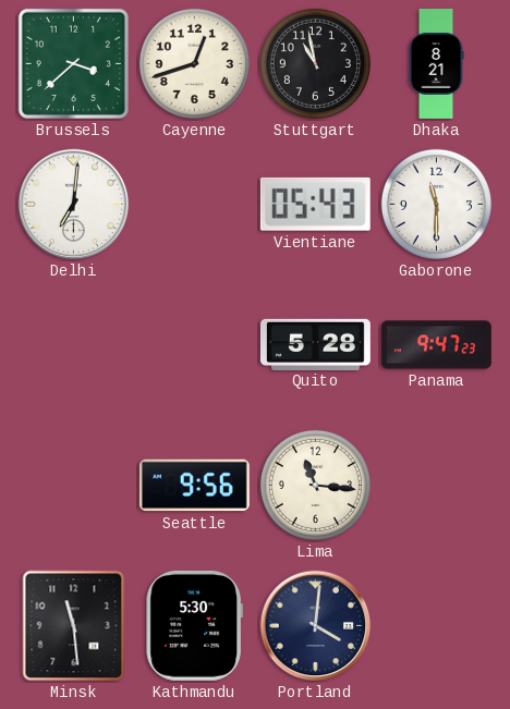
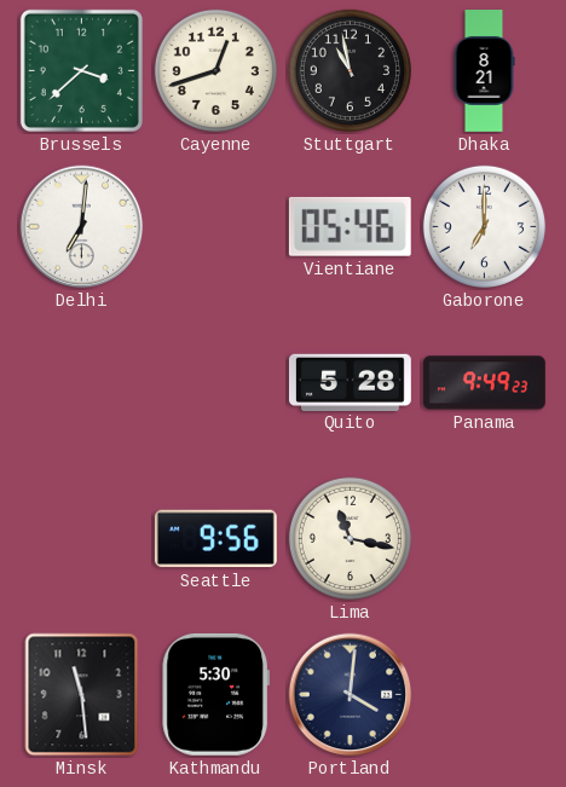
Vientiane: 05:43 -> 05:46 (350, 226)
Gaborone: 11:30 -> 7:00 (484, 226)
Panama: 9:47 -> 9:49 (485, 383)
Lima: 11:16 -> 11:17 (350, 538)
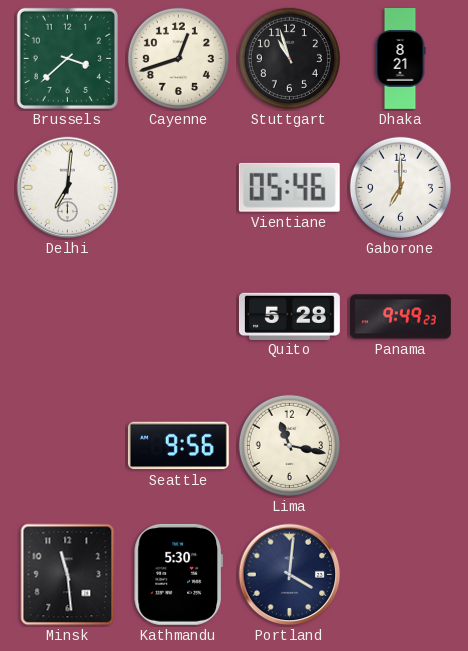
Stuttgart: 10:58 -> 10:57 (289, 58)
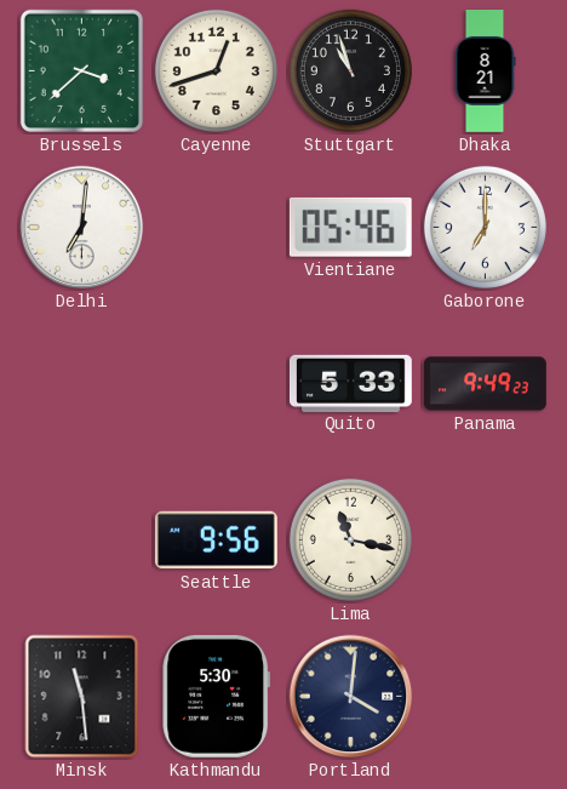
Quito: 5:28 -> 5:33 (350, 383)
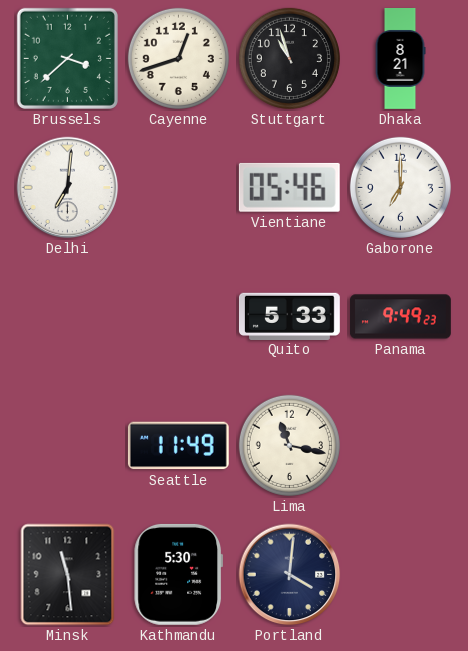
Seattle: 9:56 -> 11:49 (178, 446)
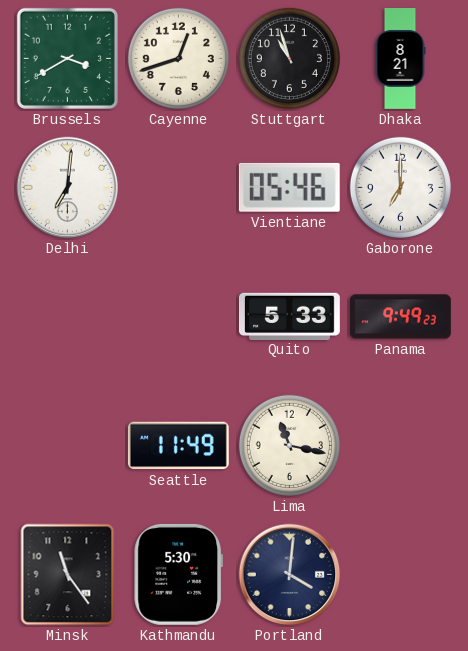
Brussels: 3:38 -> 3:40 (67, 58)
Minsk: 11:29 -> 11:24 (68, 575)
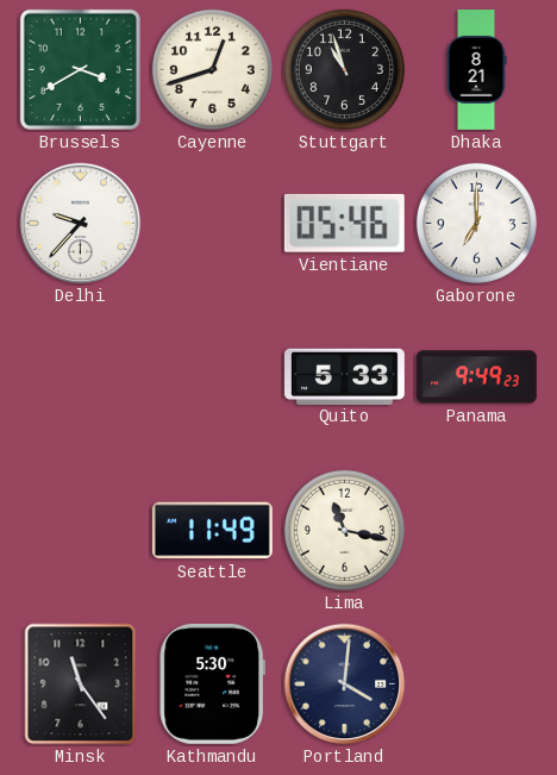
Delhi: 7:01 -> 9:37 (81, 224)
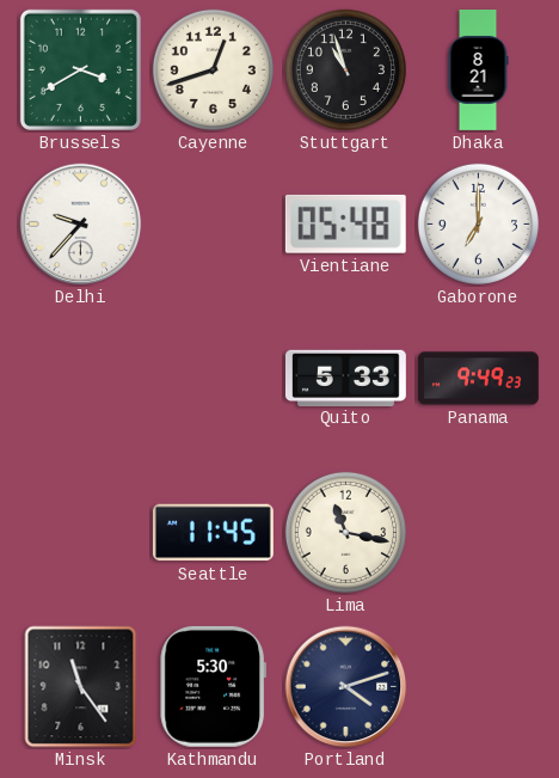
Vientiane: 05:46 -> 05:48 (345, 223)
Seattle: 11:49 -> 11:45 (213, 533)
Portland: 4:01 -> 4:12 (346, 687)
